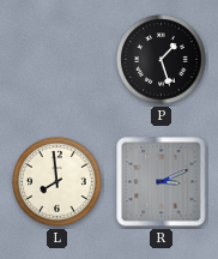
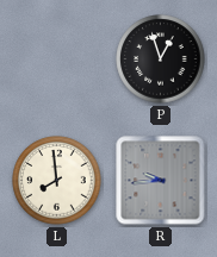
P: 1:27 -> 12:57 (161, 59)
R: 3:11 -> 9:44 (161, 181)
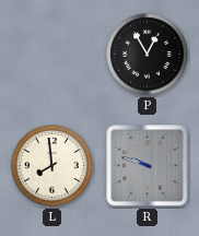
P: 12:57 -> 12:55 (148, 55)
R: 9:44 -> 9:48 (148, 166)
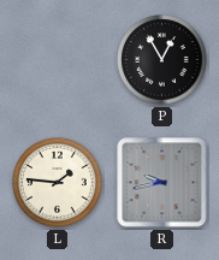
L: 7:59 -> 1:46 (58, 183)
R: 9:48 -> 9:43 (162, 183)
